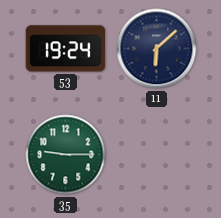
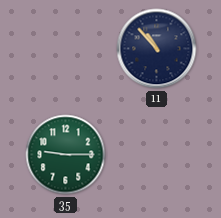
53: 19:24 -> none (66, 49)
11: 6:08 -> 10:53 (157, 49)
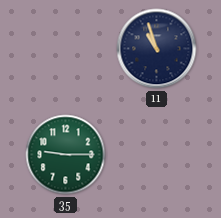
11: 10:53 -> 10:57 (157, 49)
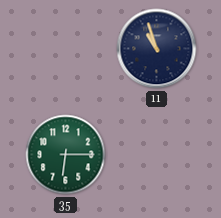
35: 9:15 -> 6:15 (66, 155)
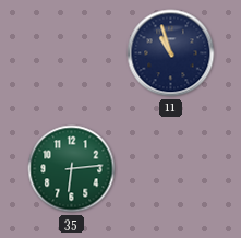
35: 6:15 -> 6:14 (72, 169)
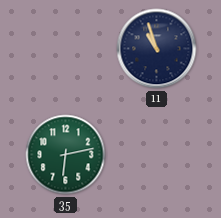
35: 6:14 -> 6:13 (66, 155)
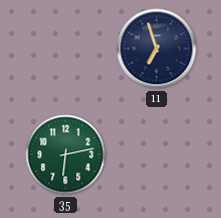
11: 10:57 -> 6:57 (157, 49)
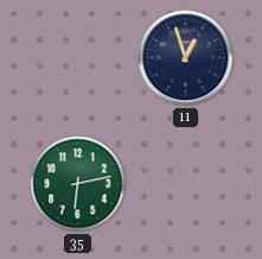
11: 6:57 -> 12:57 (186, 58)
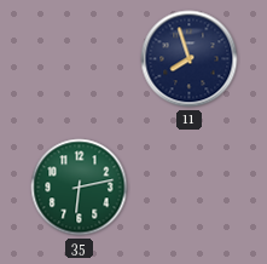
11: 12:57 -> 7:57 (190, 59)
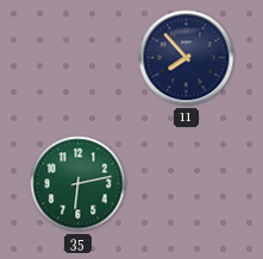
11: 7:57 -> 7:53 (187, 58)
